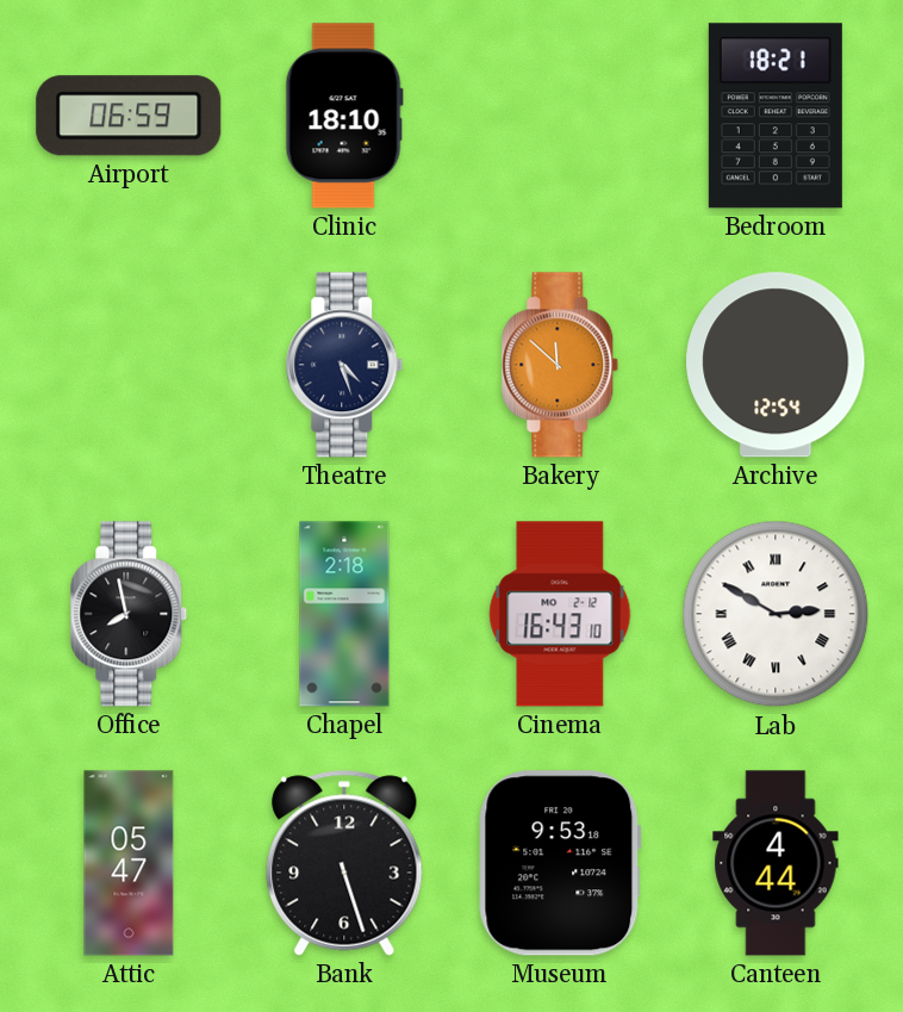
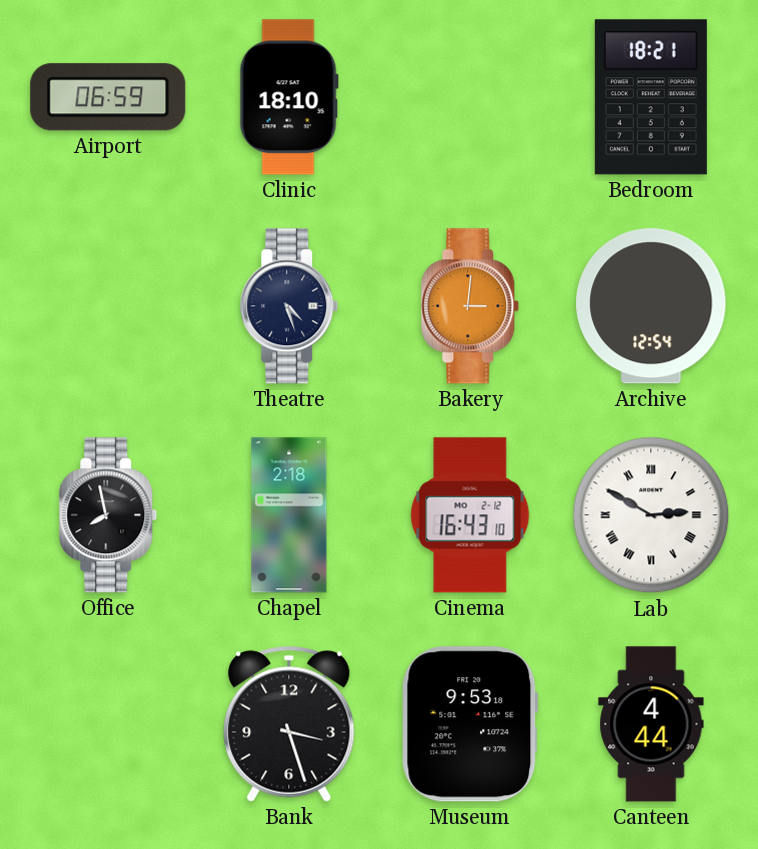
Bakery: 11:52 -> 3:01 (470, 306)
Attic: 05:47 -> none (129, 863)
Bank: 5:27 -> 3:27 (289, 724)
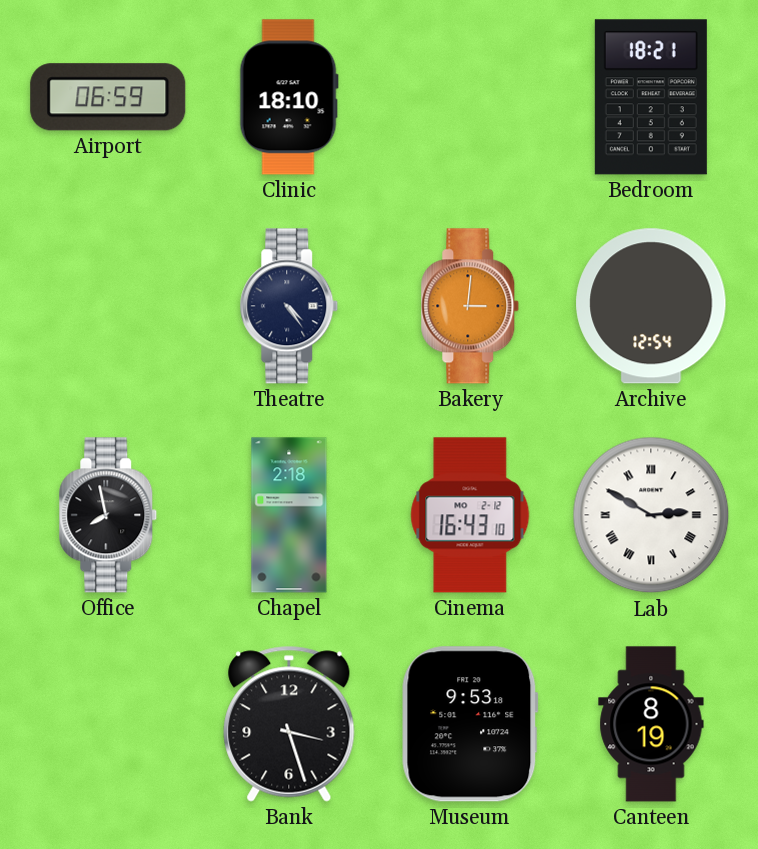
Theatre: 4:27 -> 4:24 (289, 306)
Canteen: 4:44 -> 8:19 (651, 724)
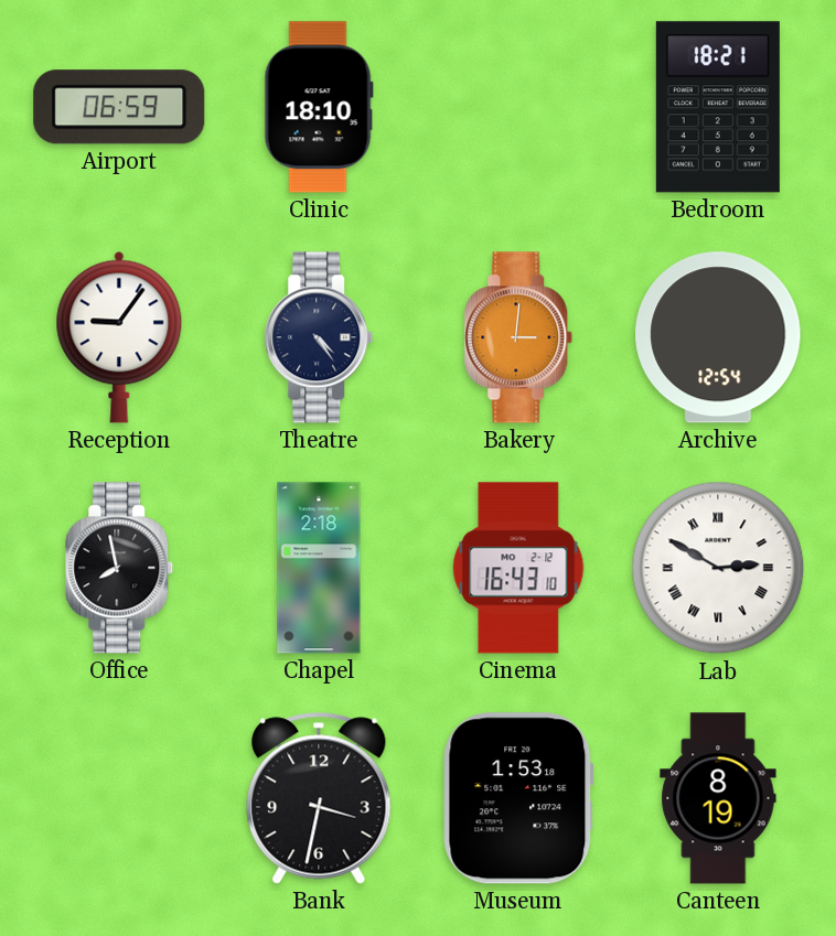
Reception: none -> 9:06 (119, 337)
Bank: 3:27 -> 3:32 (319, 798)
Museum: 9:53 -> 1:53 (518, 798)
